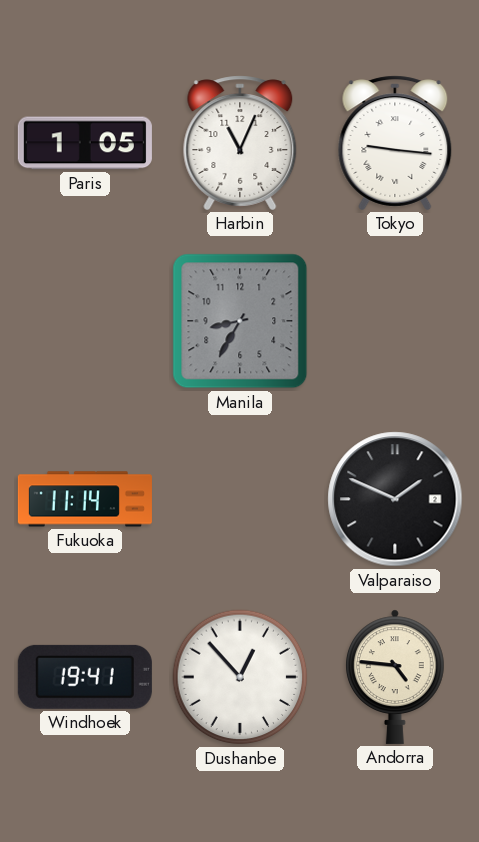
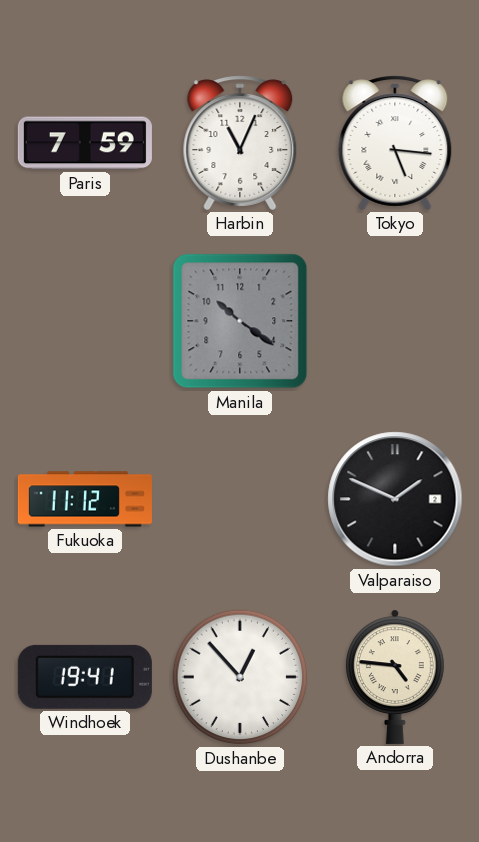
Paris: 1:05 -> 7:59 (85, 143)
Tokyo: 9:16 -> 5:16 (395, 143)
Manila: 8:35 -> 10:21 (240, 321)
Fukuoka: 11:14 -> 11:12 (85, 499)
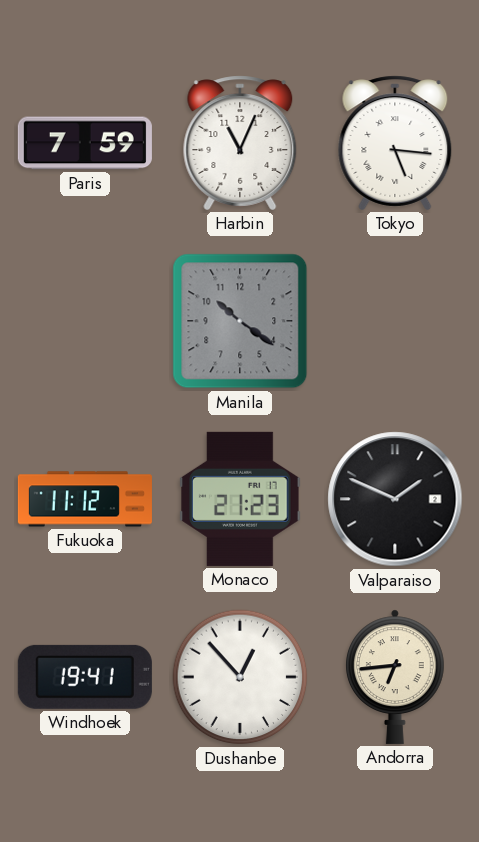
Monaco: none -> 21:23 (240, 499)
Andorra: 4:46 -> 6:44 (396, 677)
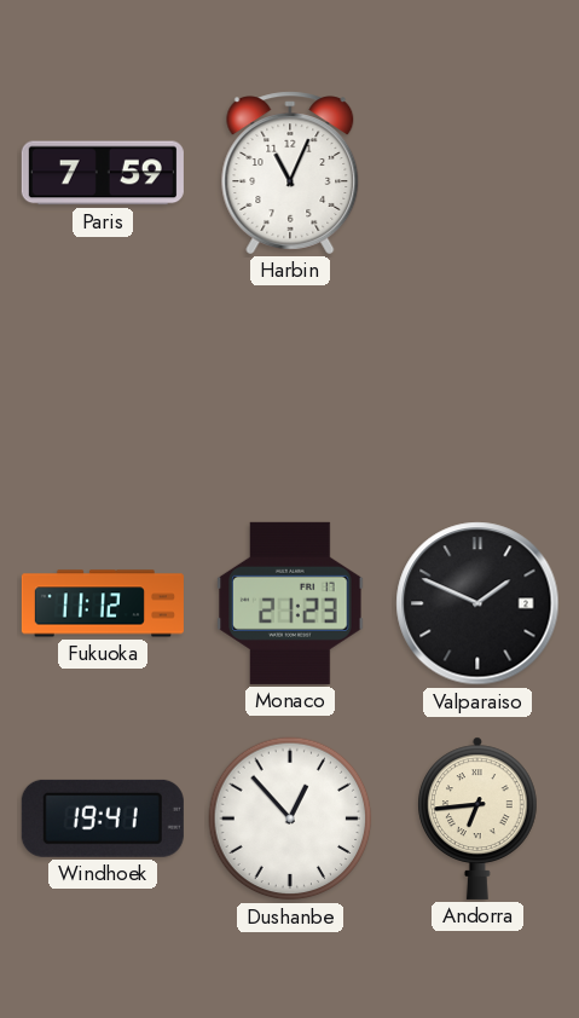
Tokyo: 5:16 -> none (395, 143)
Manila: 10:21 -> none (240, 321)
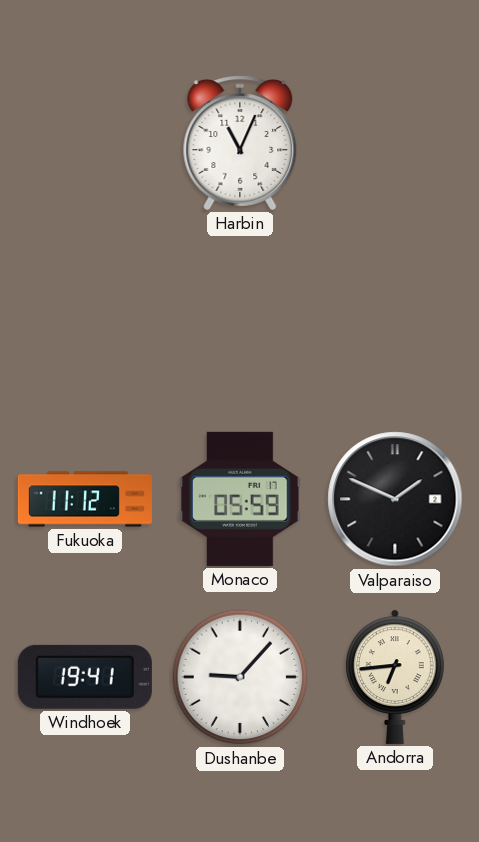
Paris: 7:59 -> none (103, 173)
Monaco: 21:23 -> 05:59 (240, 499)
Dushanbe: 12:53 -> 9:07 (240, 677)
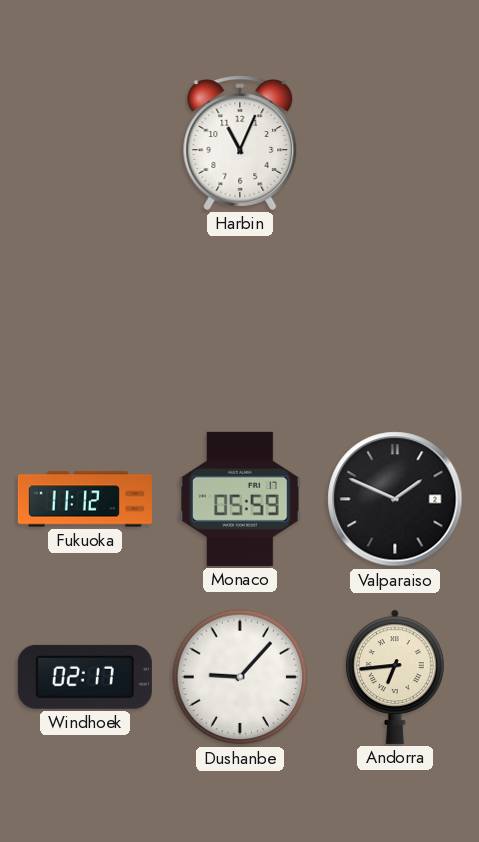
Windhoek: 19:41 -> 02:17 (85, 677)
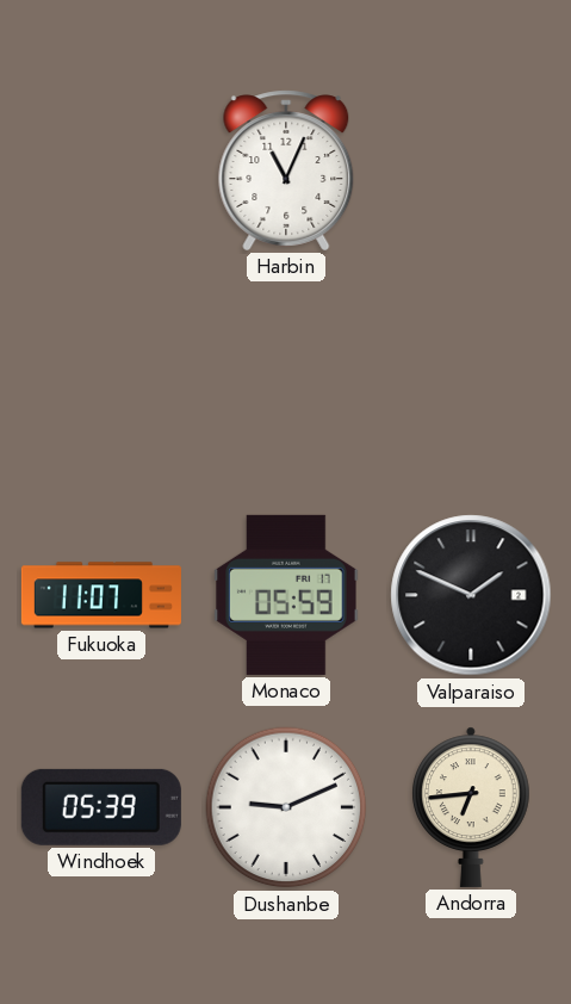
Fukuoka: 11:12 -> 11:07 (101, 595)
Windhoek: 02:17 -> 05:39 (101, 807)
Dushanbe: 9:07 -> 9:11 (286, 807)
